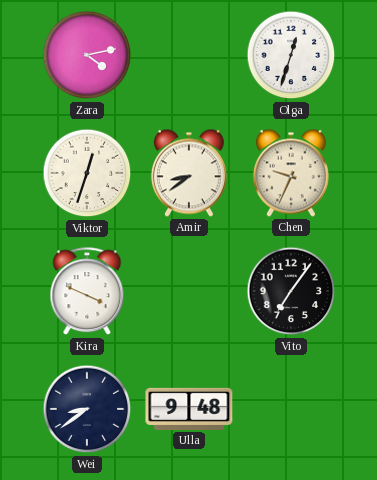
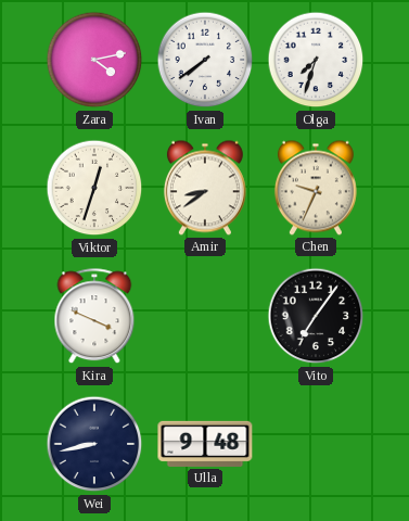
Ivan: none -> 7:39 (205, 60)
Olga: 12:33 -> 7:33 (316, 60)
Wei: 8:39 -> 8:43 (94, 444)
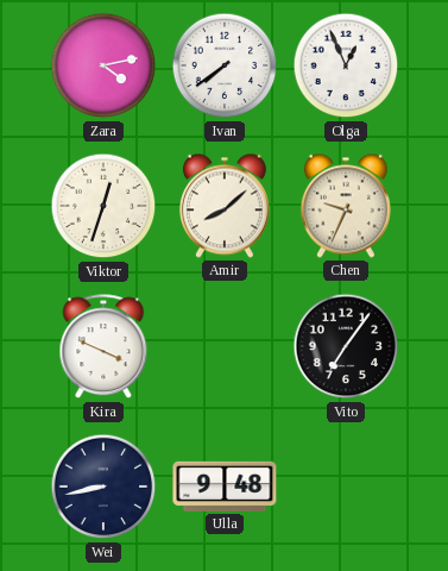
Olga: 7:33 -> 12:56 (346, 65)
Amir: 8:39 -> 8:08 (225, 206)
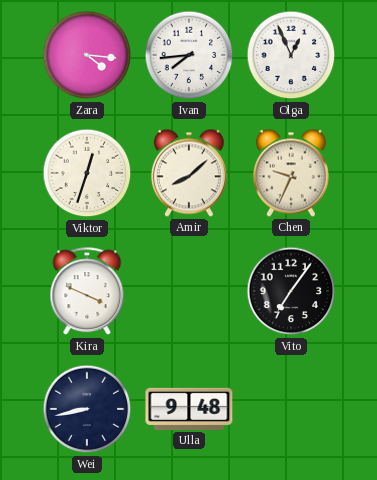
Zara: 4:13 -> 4:16 (87, 55)
Ivan: 7:39 -> 7:44 (189, 55)
